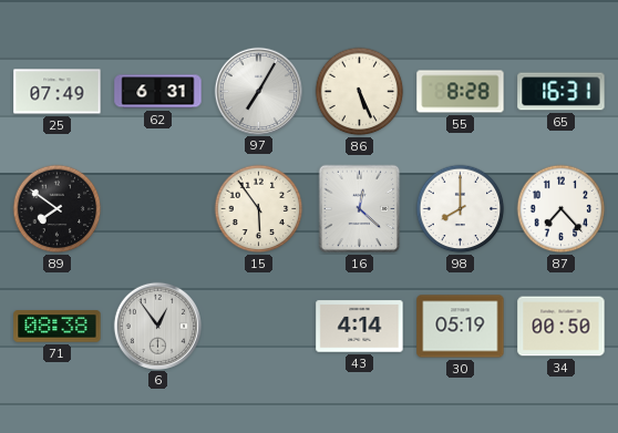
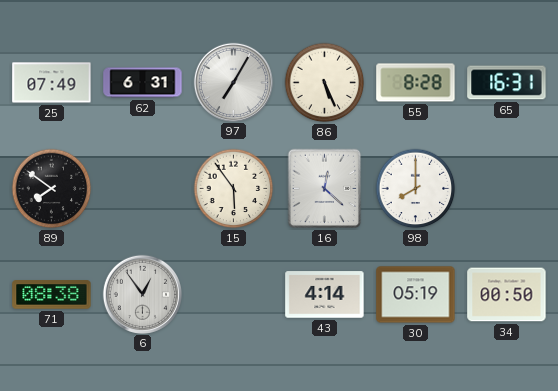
87: 7:23 -> none (562, 209)
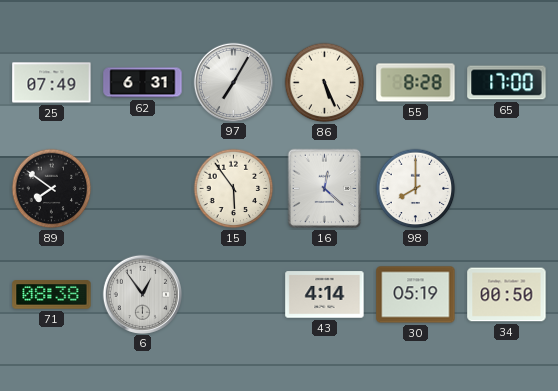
65: 16:31 -> 17:00 (507, 83)
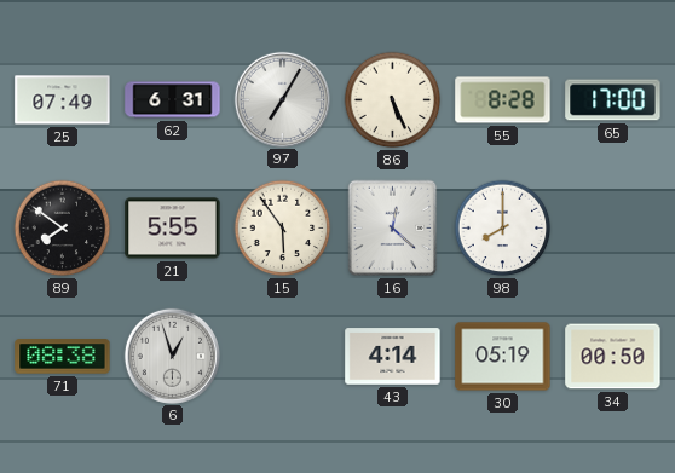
21: none -> 5:55 (173, 229)
6: 12:54 -> 12:57 (172, 356)
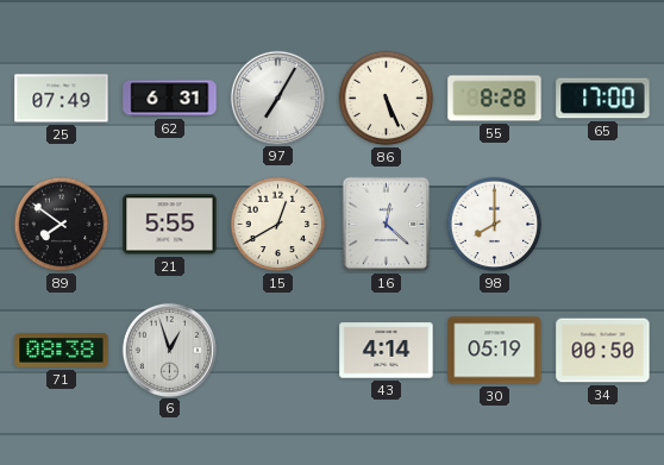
15: 5:54 -> 12:40 (278, 225)
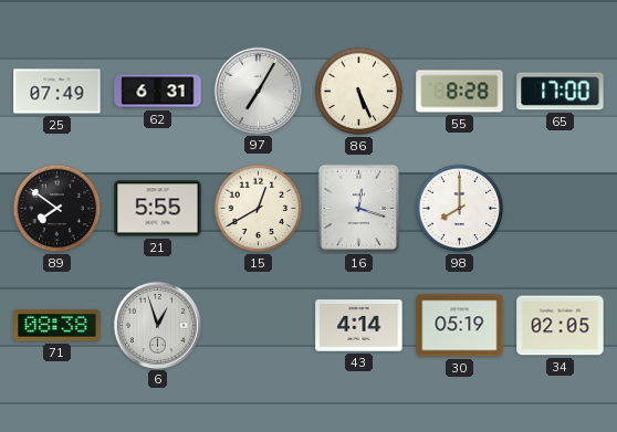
16: 12:22 -> 12:18 (359, 209)
34: 00:50 -> 02:05 (561, 326)
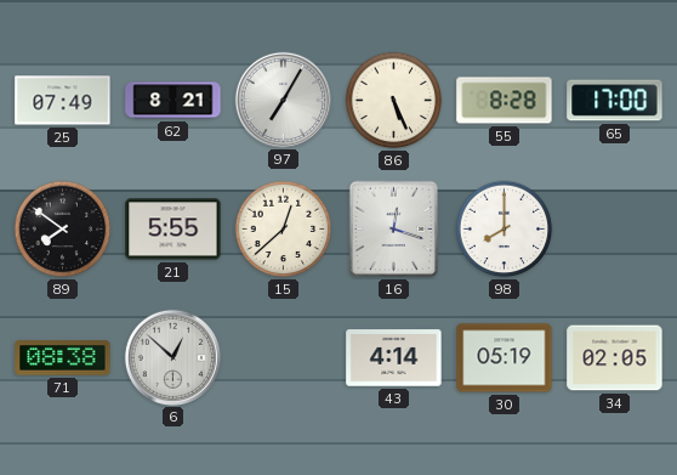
62: 6:31 -> 8:21 (173, 101)
15: 12:40 -> 12:38 (284, 230)
6: 12:57 -> 12:52 (172, 357)
